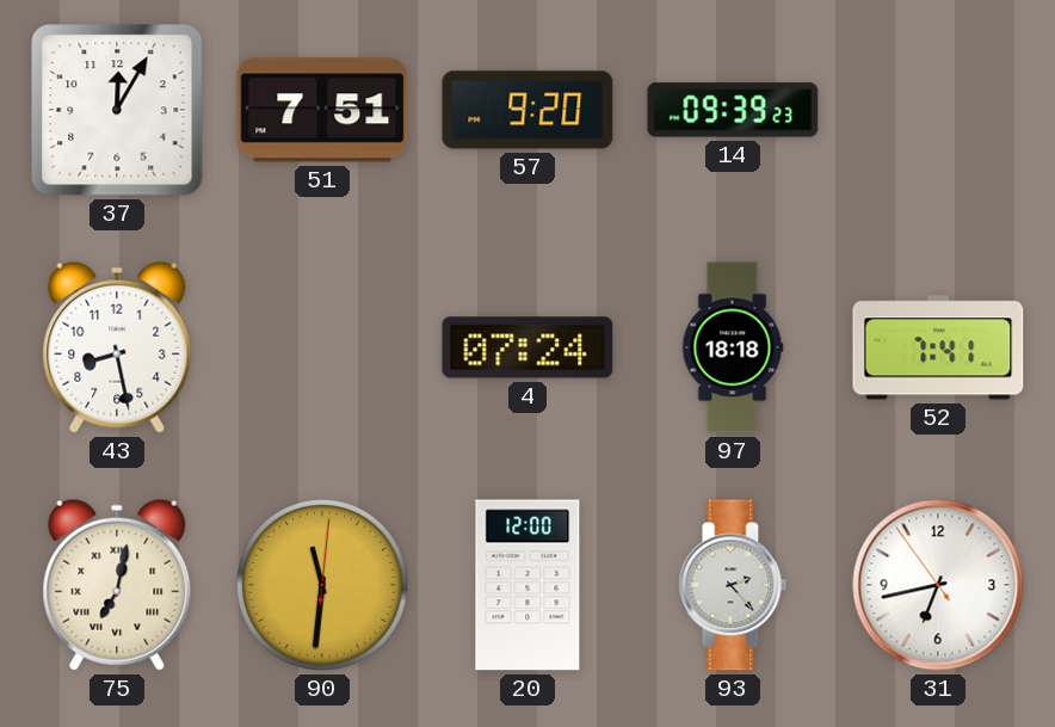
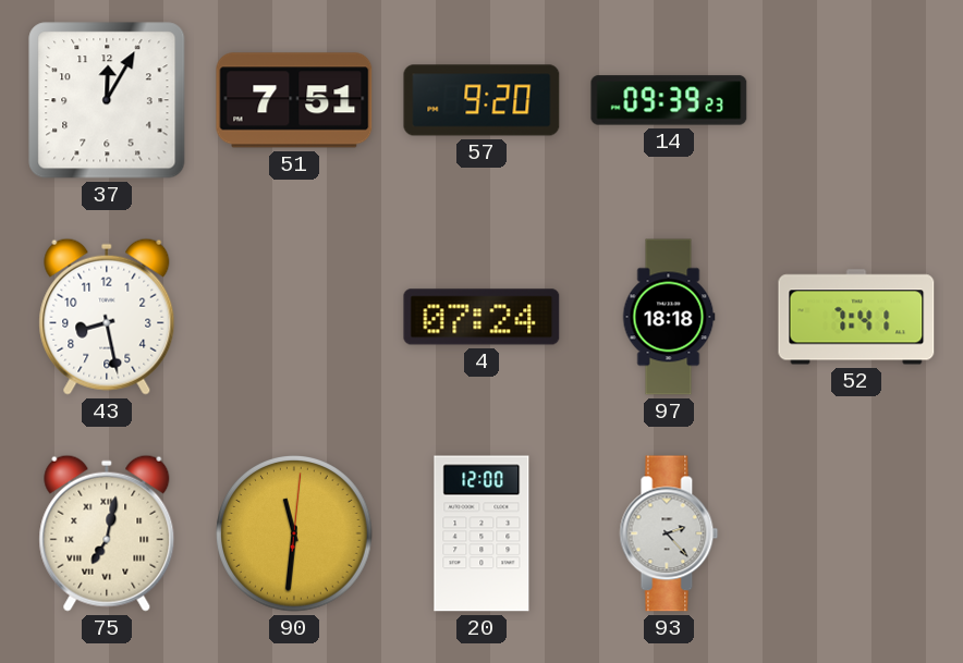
31: 6:42 -> none (938, 585)
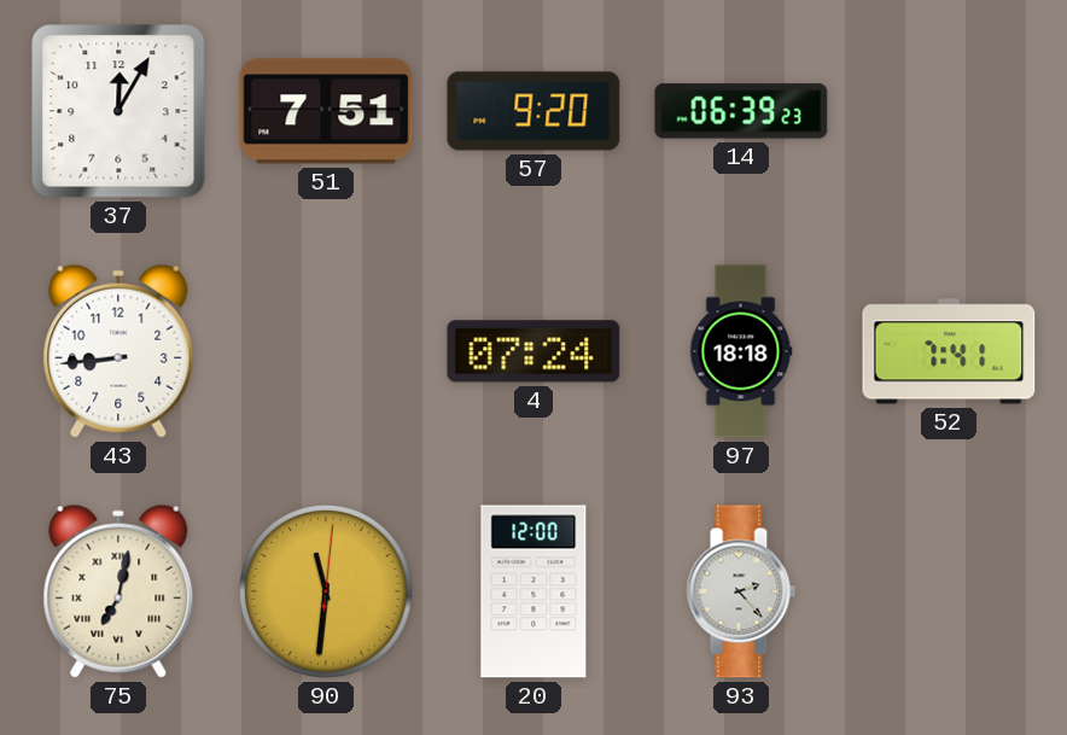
14: 09:39 -> 06:39 (741, 111)
43: 8:28 -> 8:44 (118, 351)
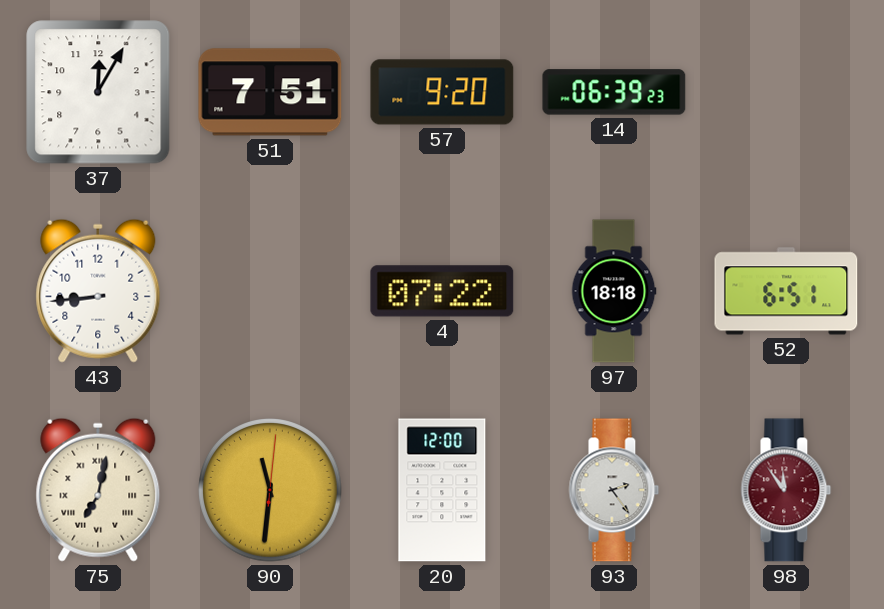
4: 07:24 -> 07:22 (442, 291)
52: 7:41 -> 6:51 (786, 291)
93: 2:23 -> 2:24 (614, 490)
98: none -> 11:54 (786, 490)
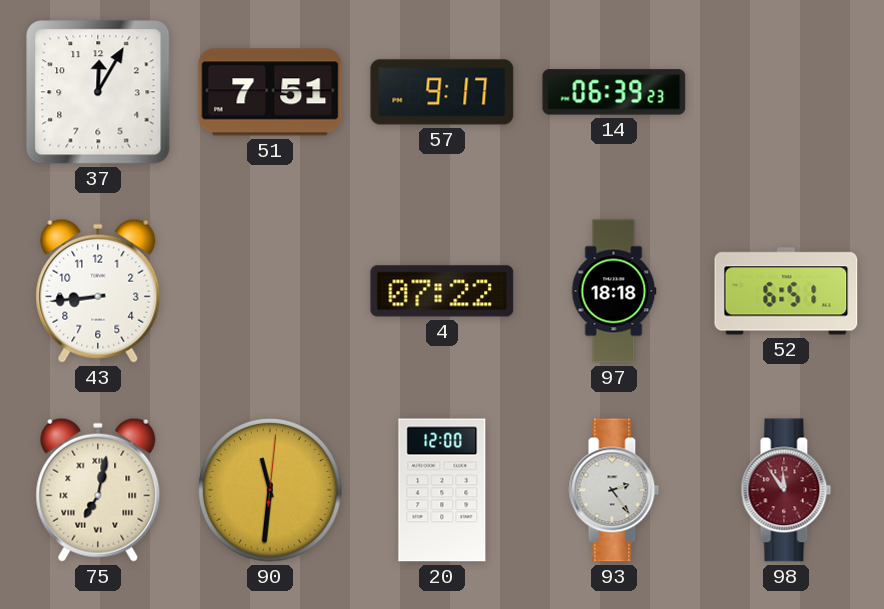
57: 9:20 -> 9:17 (442, 92)
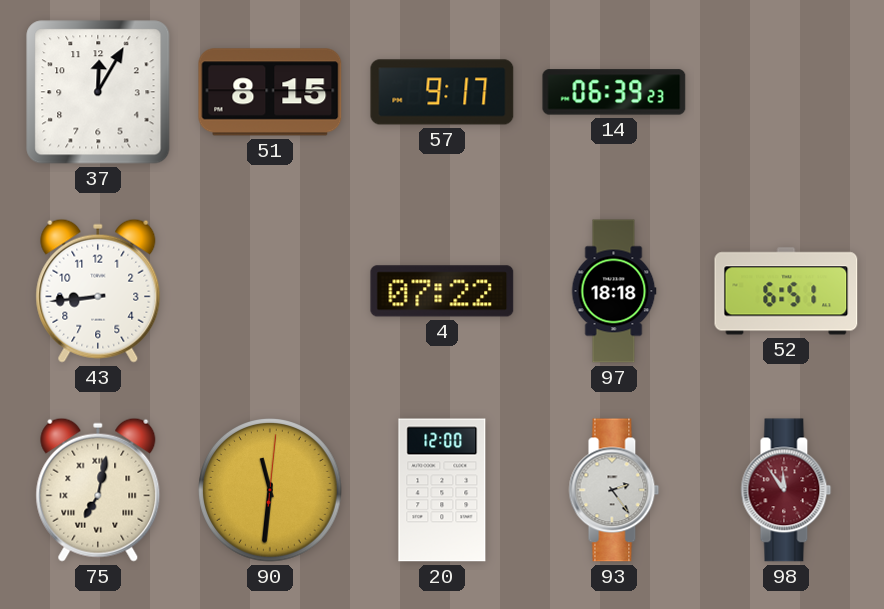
51: 7:51 -> 8:15 (270, 92)
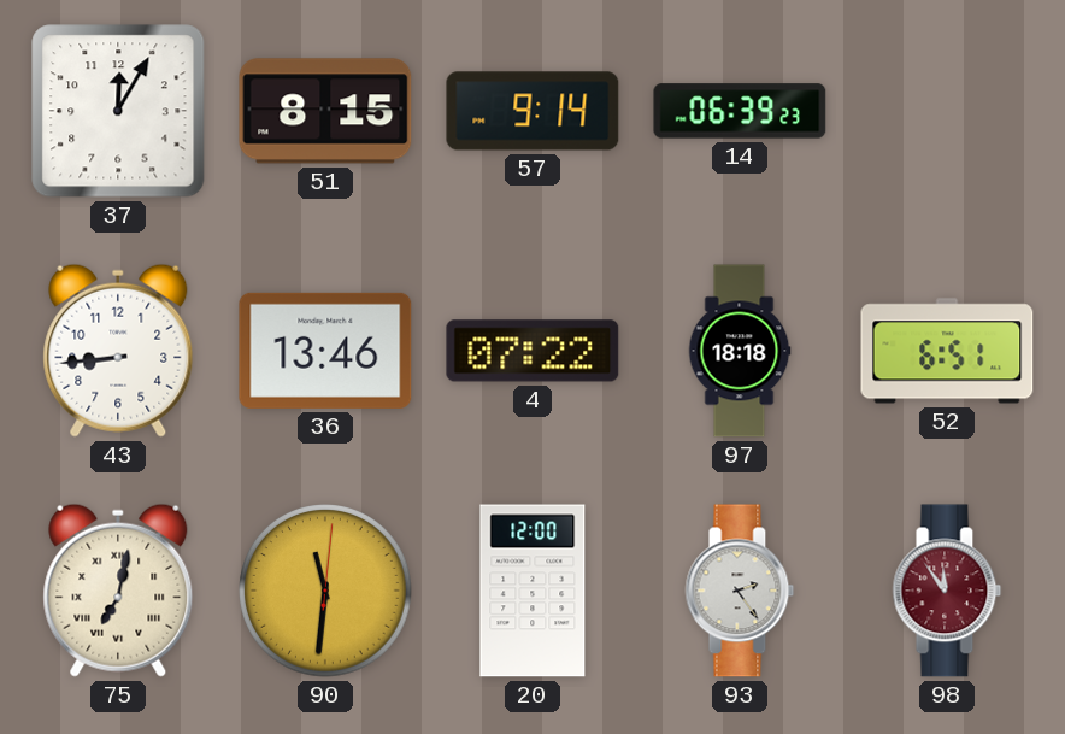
57: 9:17 -> 9:14 (532, 111)
36: none -> 13:46 (325, 351)
